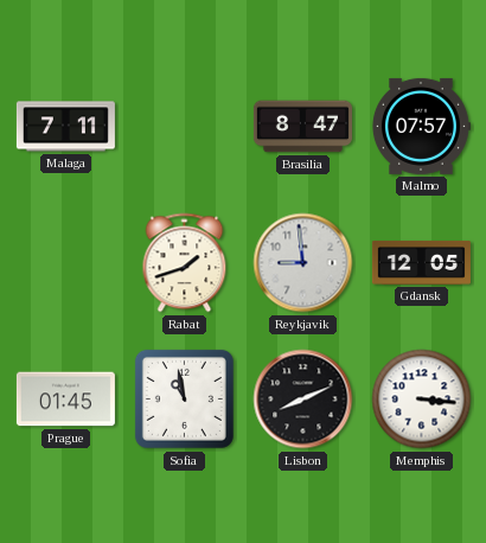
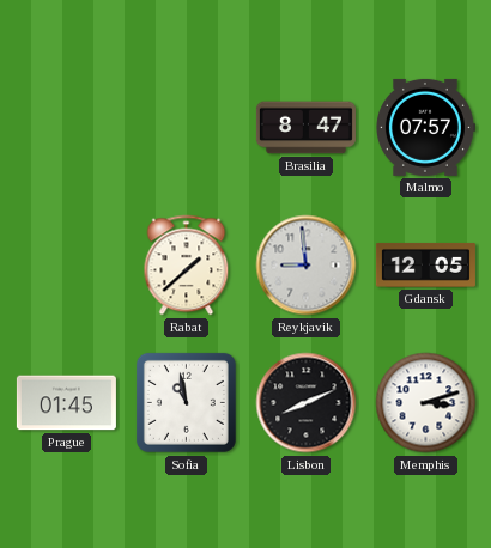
Malaga: 7:11 -> none (65, 127)
Rabat: 1:42 -> 1:38 (187, 266)
Memphis: 3:16 -> 3:12 (426, 403)
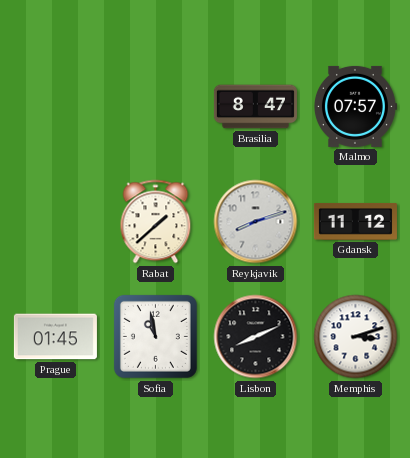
Reykjavik: 8:59 -> 8:12 (256, 222)
Gdansk: 12:05 -> 11:12 (355, 221)
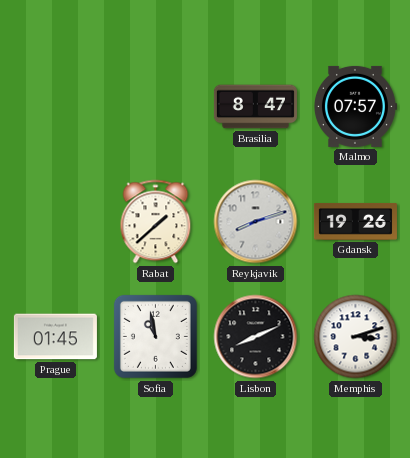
Gdansk: 11:12 -> 19:26 (355, 221)
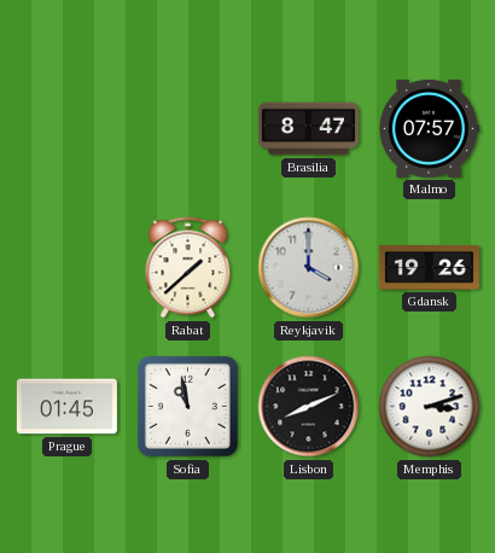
Reykjavik: 8:12 -> 4:00 (309, 268)
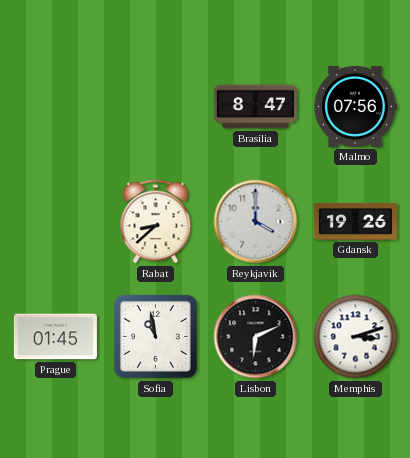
Malmo: 07:57 -> 07:56 (355, 106)
Rabat: 1:38 -> 8:38 (156, 222)
Lisbon: 8:11 -> 6:11 (256, 337)
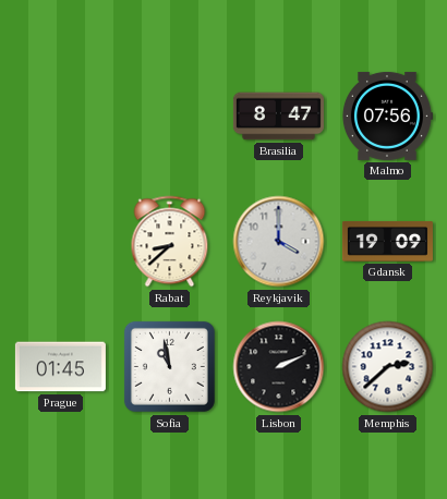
Gdansk: 19:26 -> 19:09 (387, 241)
Lisbon: 6:11 -> 2:11 (279, 367)
Memphis: 3:12 -> 2:38 (388, 367)
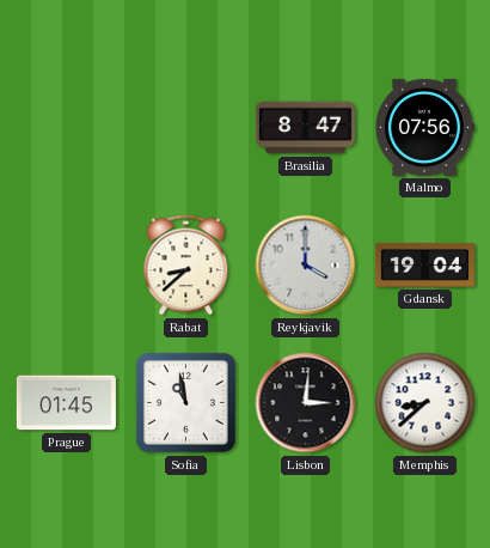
Gdansk: 19:09 -> 19:04 (424, 264)
Lisbon: 2:11 -> 3:01 (306, 403)
Memphis: 2:38 -> 8:38 (425, 403)
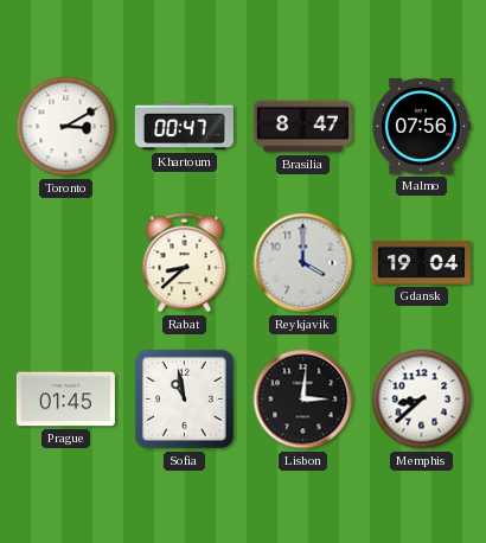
Toronto: none -> 3:10 (66, 127)
Khartoum: none -> 00:47 (184, 127)
